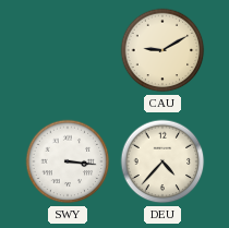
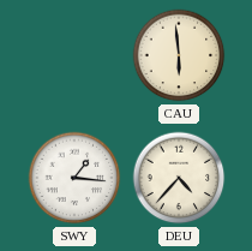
CAU: 9:10 -> 5:59 (179, 55)
SWY: 3:16 -> 1:16 (74, 178)
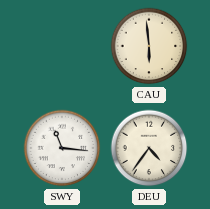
SWY: 1:16 -> 11:16 (62, 148)
DEU: 4:37 -> 4:36 (149, 148)
